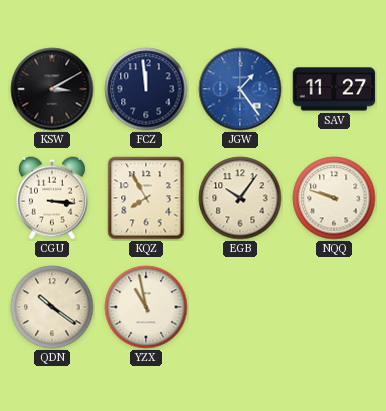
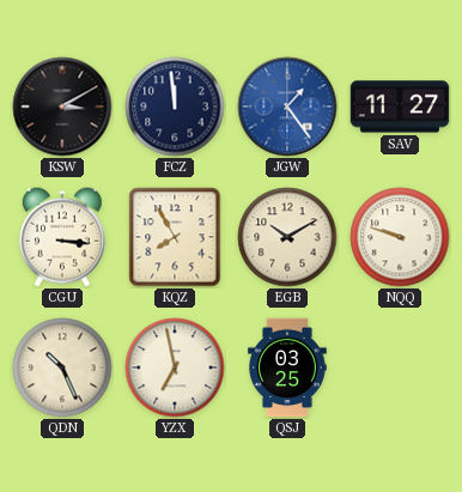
EGB: 10:06 -> 10:10 (287, 237)
QDN: 10:21 -> 10:26 (62, 368)
YZX: 10:58 -> 6:58 (175, 368)
QSJ: none -> 03:25 (287, 368)
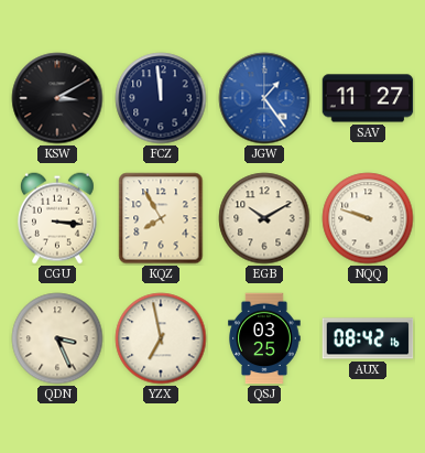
QDN: 10:26 -> 3:26 (57, 338)
AUX: none -> 08:42 (368, 338)
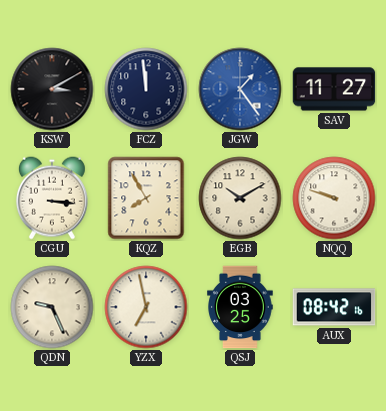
QDN: 3:26 -> 9:26 (52, 307)
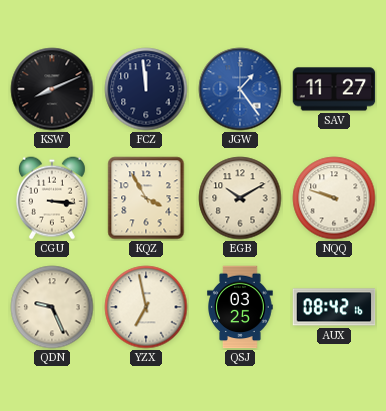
KSW: 3:10 -> 8:11 (52, 89)
KQZ: 7:55 -> 3:55 (146, 198)
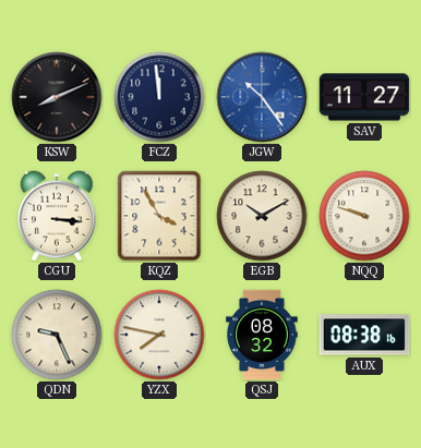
JGW: 1:24 -> 10:24 (262, 97)
YZX: 6:58 -> 7:47 (159, 335)
QSJ: 03:25 -> 08:32 (262, 335)
AUX: 08:42 -> 08:38 (364, 335)
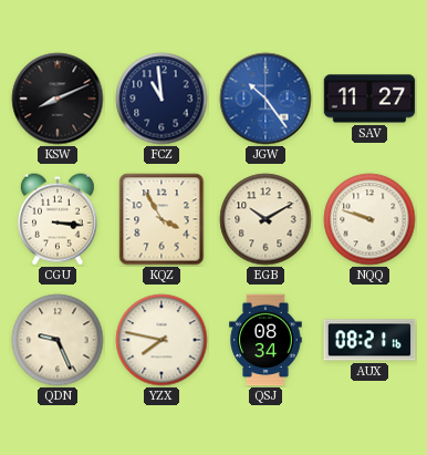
FCZ: 11:59 -> 10:59 (162, 99)
QSJ: 08:32 -> 08:34 (265, 340)
AUX: 08:38 -> 08:21 (369, 340)
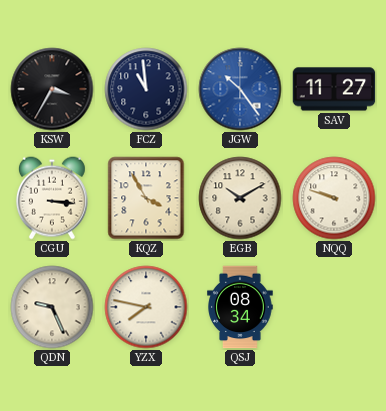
KSW: 8:11 -> 3:35 (52, 89)
AUX: 08:21 -> none (369, 340)
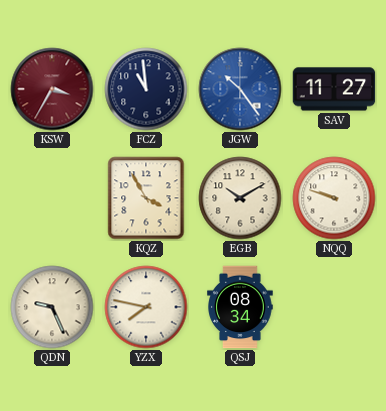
KSW dial: black -> burgundy (52, 89)
CGU: 3:16 -> none (52, 198)
